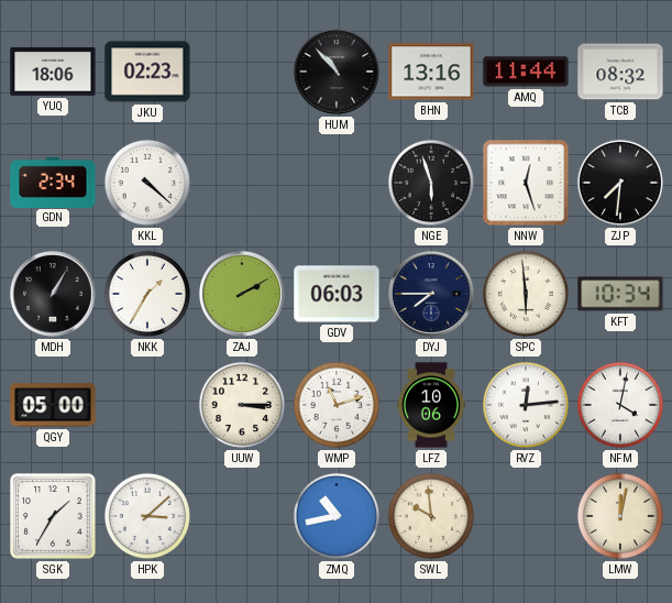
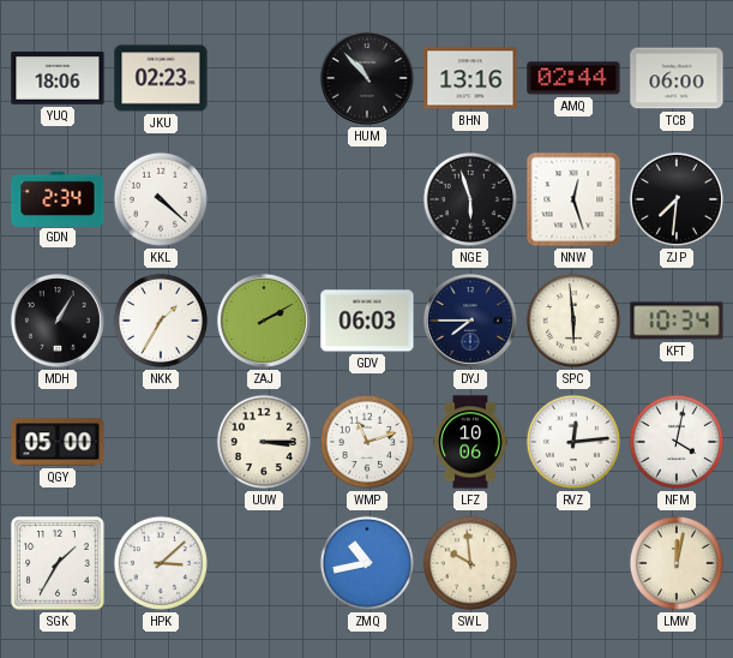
AMQ: 11:44 -> 02:44 (573, 78)
TCB: 08:32 -> 06:00 (677, 78)
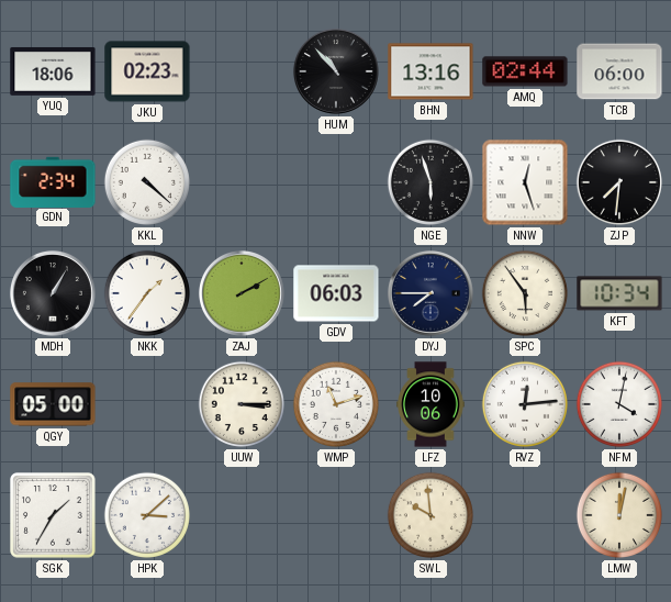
NKK: 1:35 -> 1:36 (147, 293)
SPC: 5:59 -> 5:54 (525, 293)
ZMQ: 10:43 -> none (367, 563)
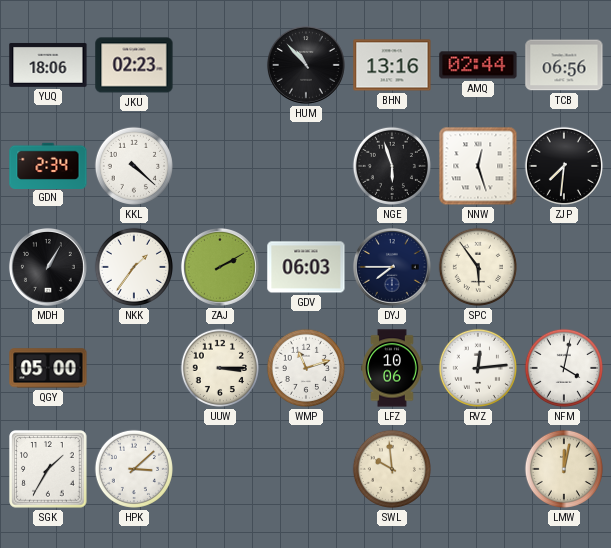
TCB: 06:00 -> 06:56 (564, 65)
KFT: 10:34 -> none (619, 293)
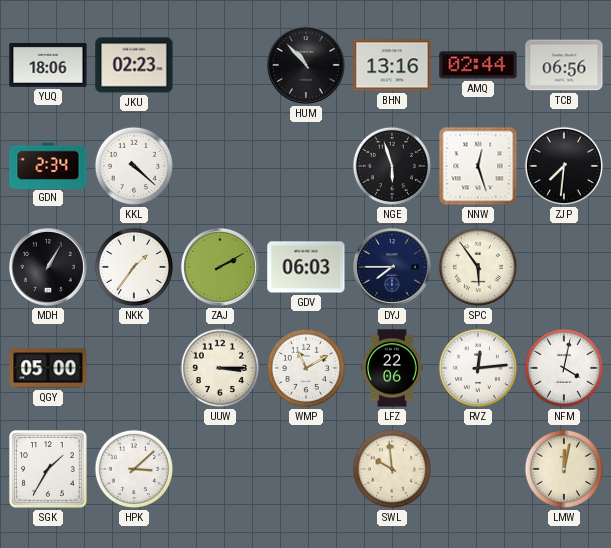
WMP: 11:12 -> 11:10 (306, 368)
LFZ: 10:06 -> 22:06 (392, 368)
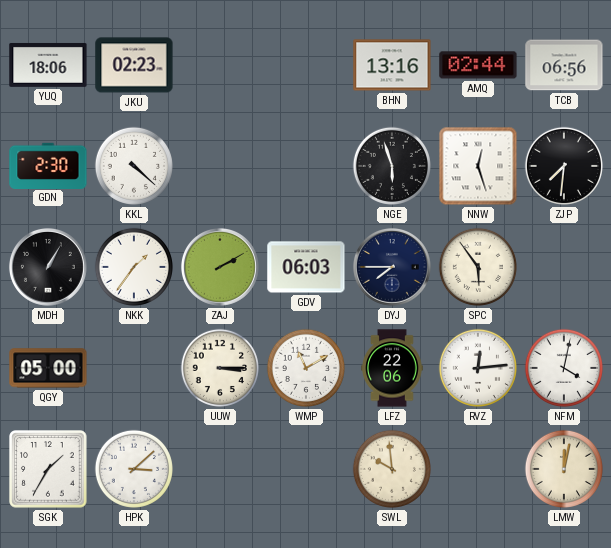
HUM: 10:53 -> none (306, 65)
GDN: 2:34 -> 2:30 (48, 165)
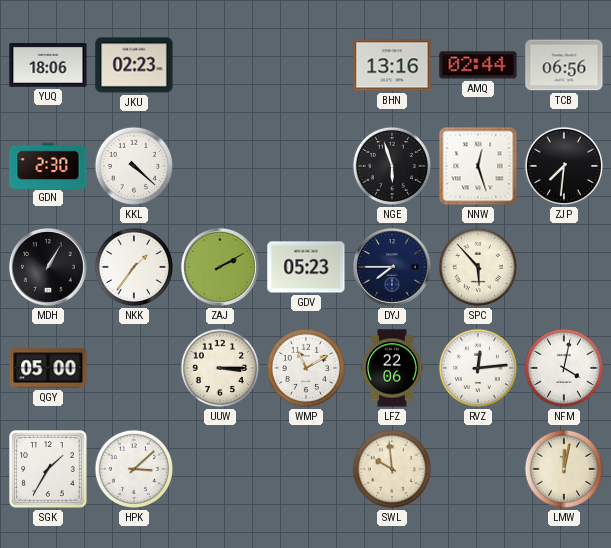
GDV: 06:03 -> 05:23 (306, 267)
SPC: 5:54 -> 5:53 (478, 267)
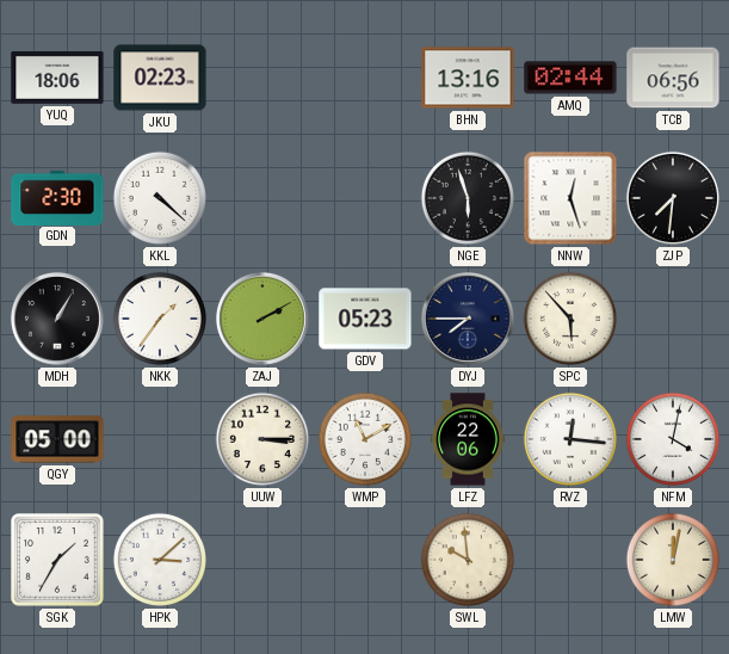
RVZ: 12:14 -> 12:16 (570, 439)
